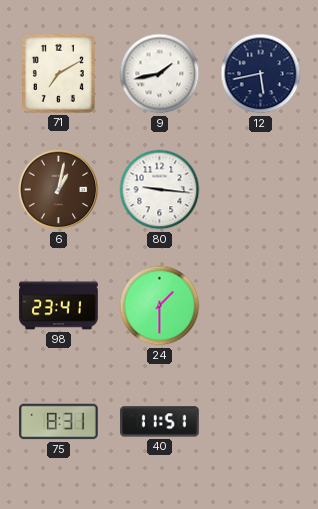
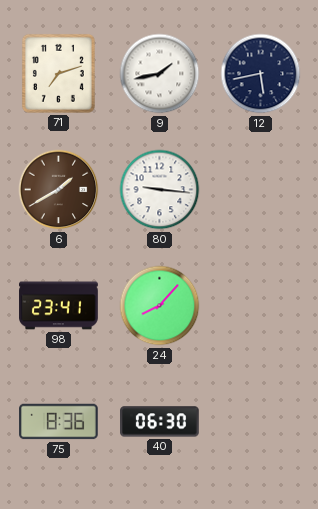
71: 7:10 -> 7:12 (58, 73)
6: 1:02 -> 1:40 (59, 190)
24: 1:30 -> 8:07 (160, 306)
75: 8:31 -> 8:36 (59, 422)
40: 11:51 -> 06:30 (160, 422)
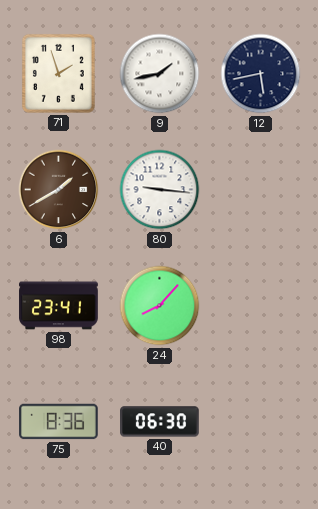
71: 7:12 -> 1:57 (58, 73)
